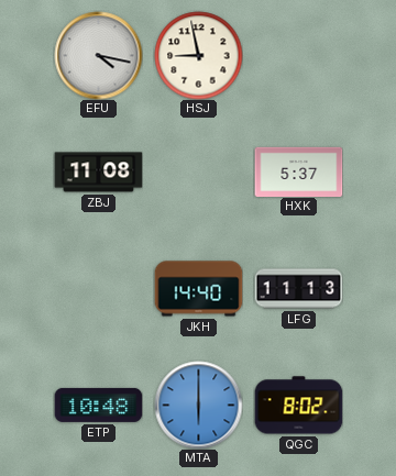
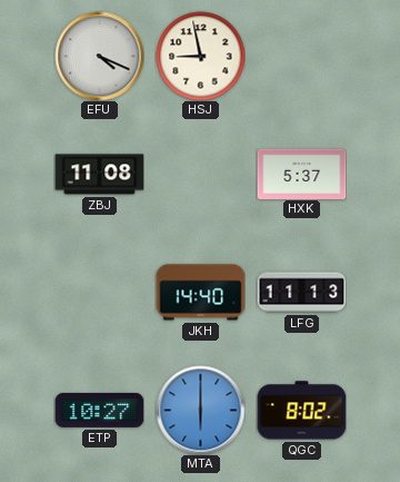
EFU: 4:17 -> 4:19 (99, 56)
ETP: 10:48 -> 10:27 (99, 410)
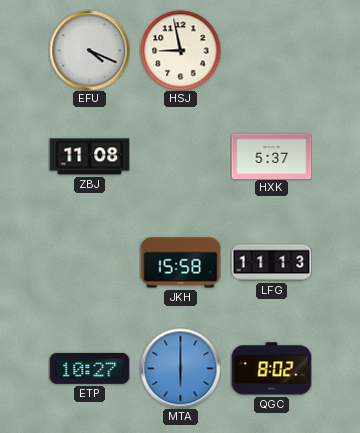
JKH: 14:40 -> 15:58 (180, 263)
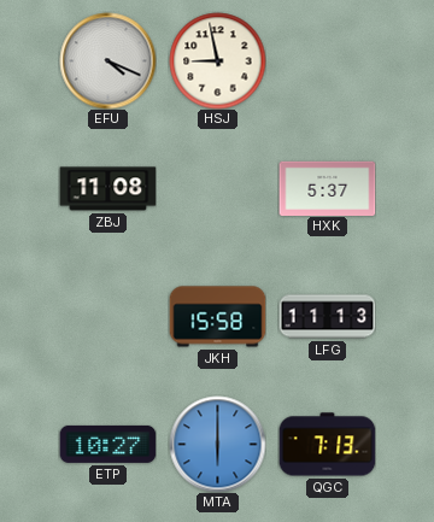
QGC: 8:02 -> 7:13 (327, 445)
